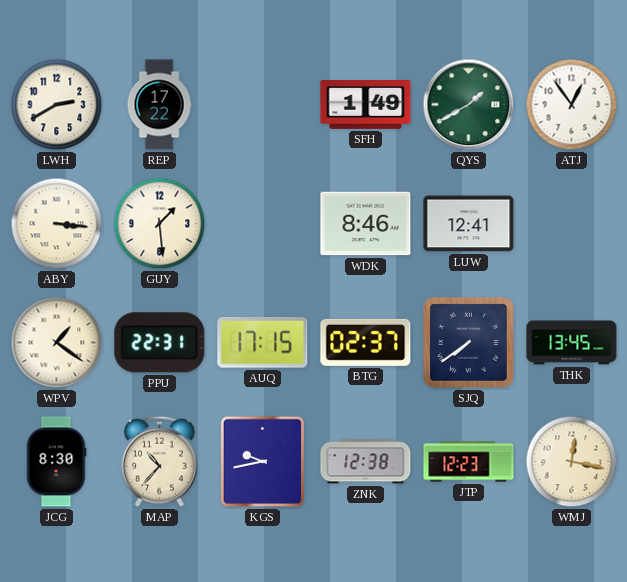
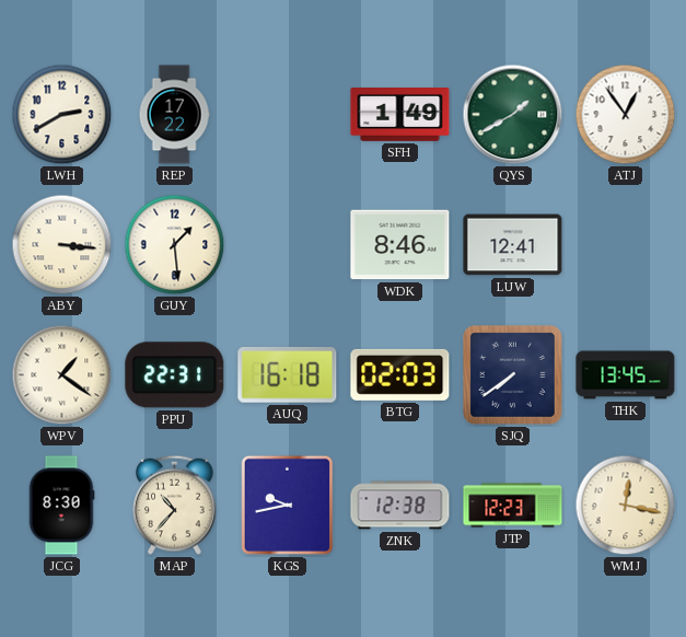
AUQ: 17:15 -> 16:18 (288, 374)
BTG: 02:37 -> 02:03 (400, 374)
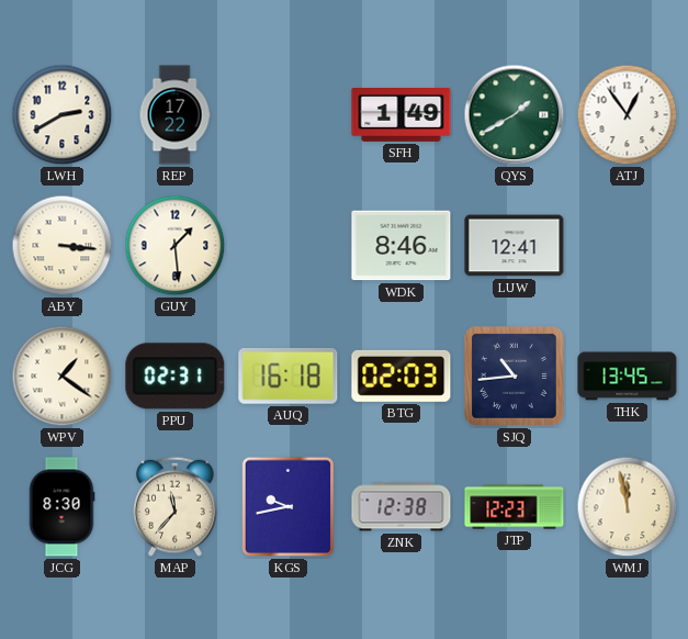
PPU: 22:31 -> 02:31 (176, 377)
SJQ: 7:39 -> 10:44 (514, 375)
MAP: 10:37 -> 11:37 (176, 506)
WMJ: 12:17 -> 11:58 (628, 507)
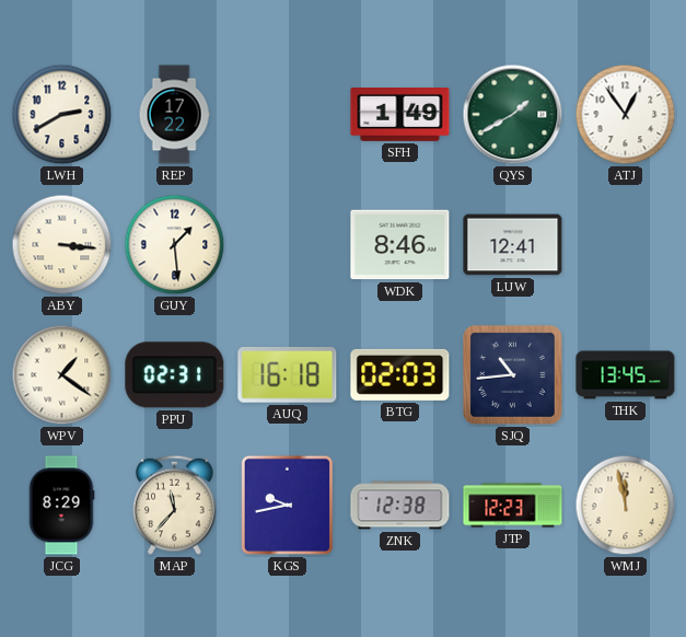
JCG: 8:30 -> 8:29 (61, 506)
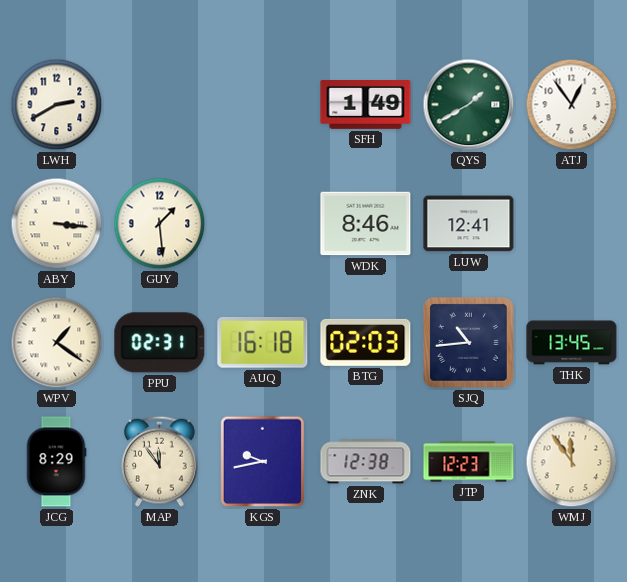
REP: 17:22 -> none (174, 115)
MAP: 11:37 -> 11:54 (160, 461)
WMJ: 11:58 -> 11:54 (572, 462)
